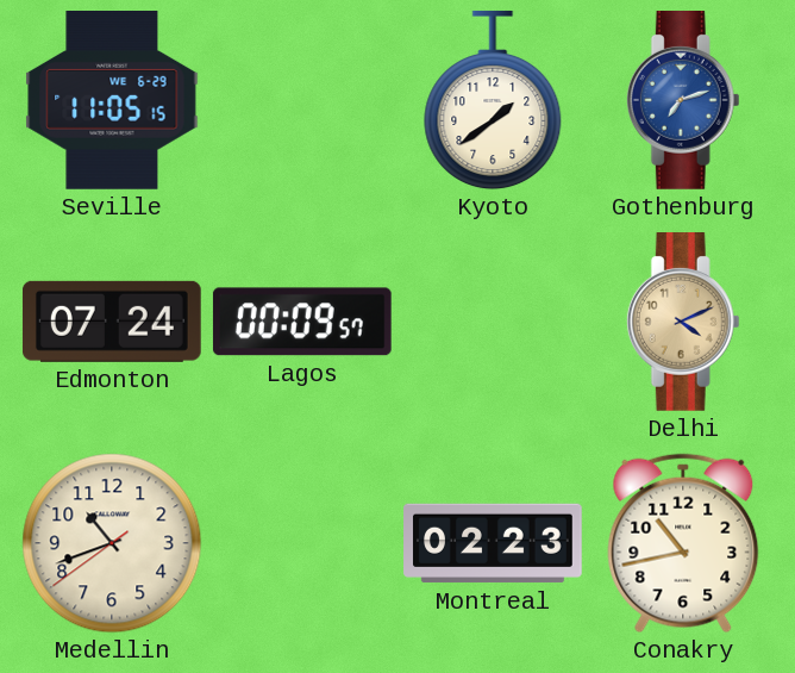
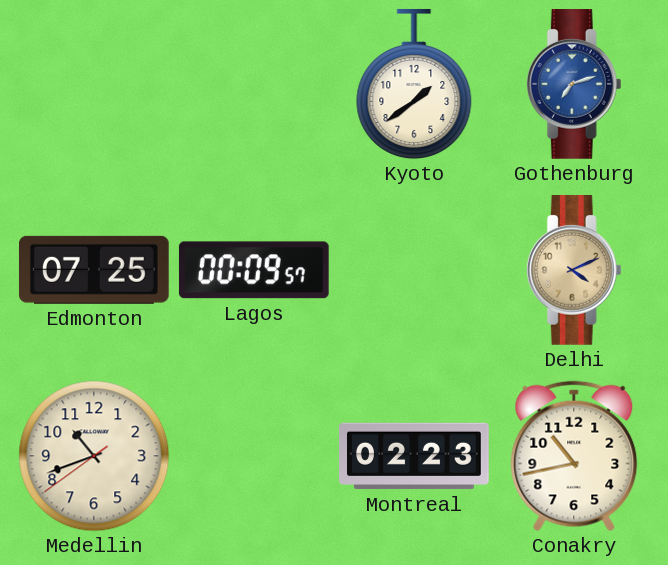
Seville: 11:05 -> none (112, 101)
Edmonton: 07:24 -> 07:25 (94, 270)
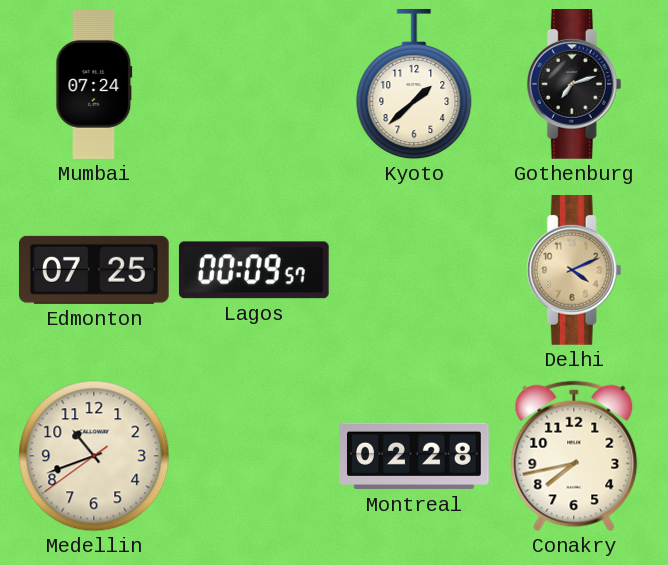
Mumbai: none -> 07:24 (94, 84)
Kyoto: 1:39 -> 1:38 (414, 84)
Gothenburg dial: blue -> black (574, 85)
Montreal: 02:23 -> 02:28 (414, 456)
Conakry: 10:43 -> 7:43 (574, 456)
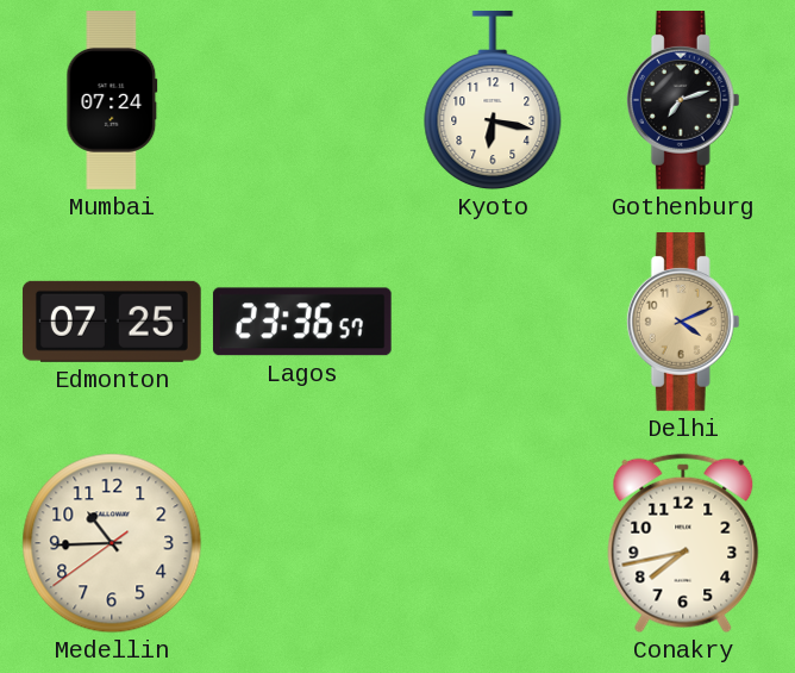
Kyoto: 1:38 -> 6:17 (493, 100)
Lagos: 00:09 -> 23:36 (302, 322)
Medellin: 10:41 -> 10:44 (112, 543)
Montreal: 02:28 -> none (414, 456)
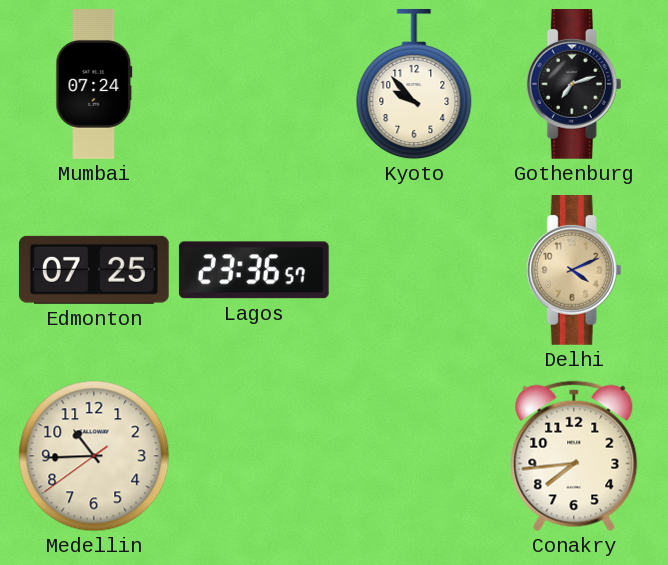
Kyoto: 6:17 -> 9:53 (414, 84)
Conakry: 7:43 -> 7:44 (574, 456)
